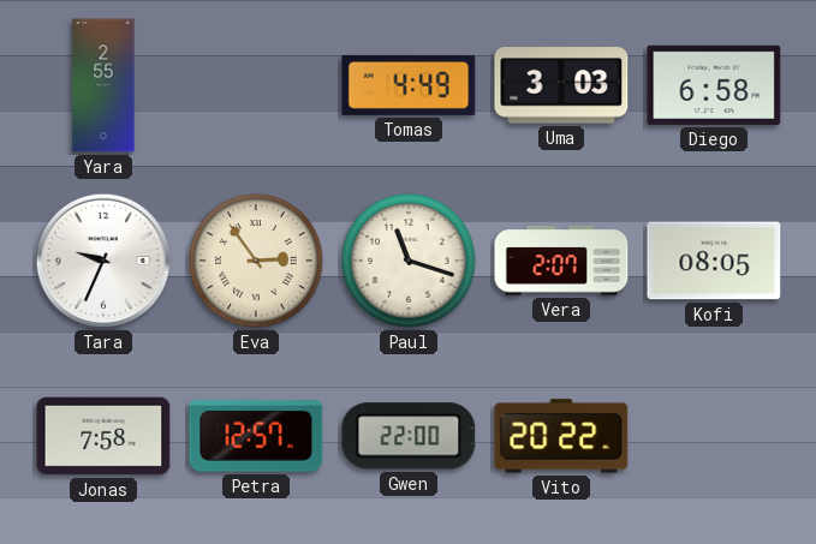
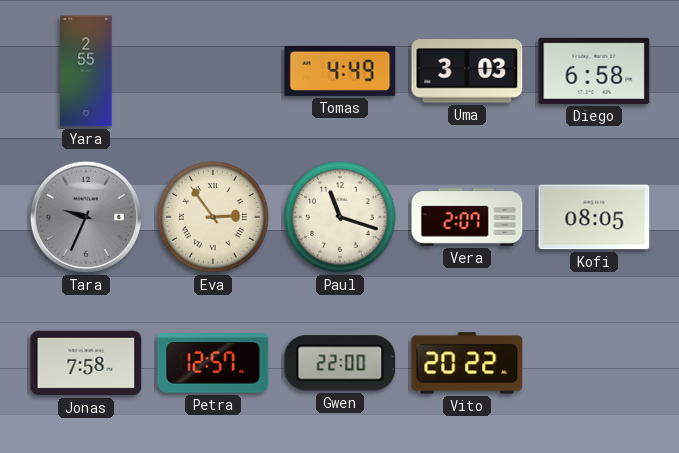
Tara dial: white -> grey (86, 217)
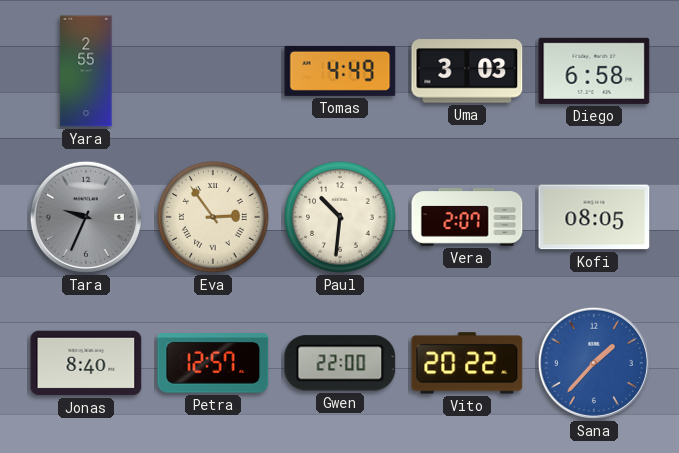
Paul: 11:18 -> 10:31 (340, 217)
Jonas: 7:58 -> 8:40 (86, 363)
Sana: none -> 1:37 (594, 363)
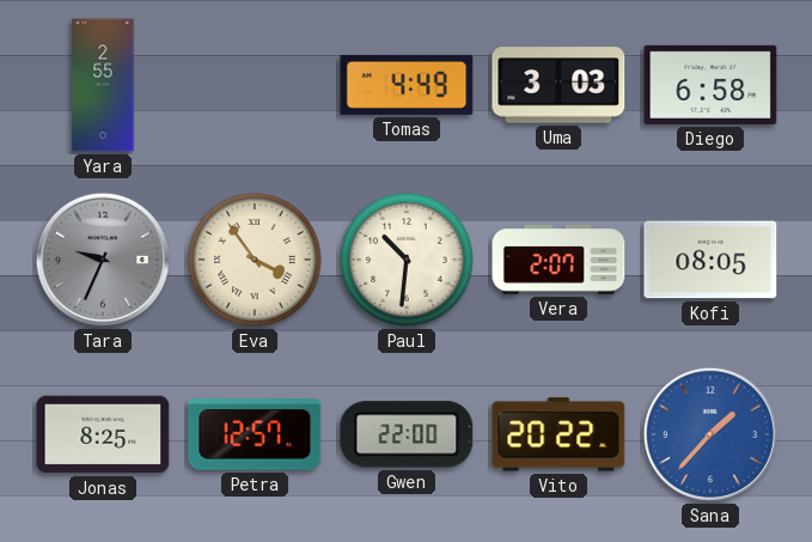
Eva: 2:54 -> 3:54 (255, 260)
Jonas: 8:40 -> 8:25 (103, 434)
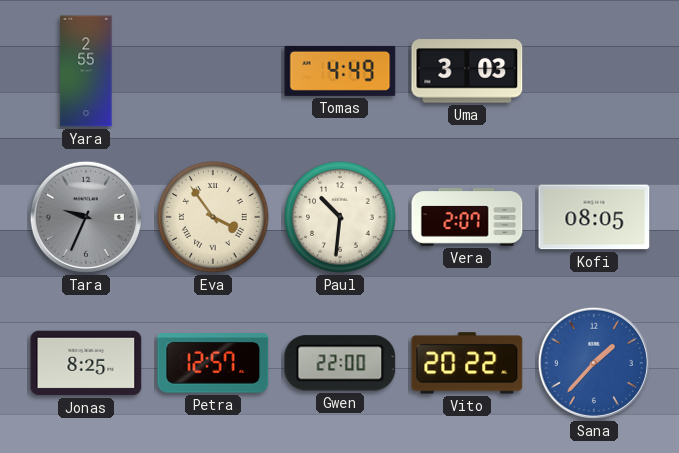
Diego: 6:58 -> none (710, 85)
